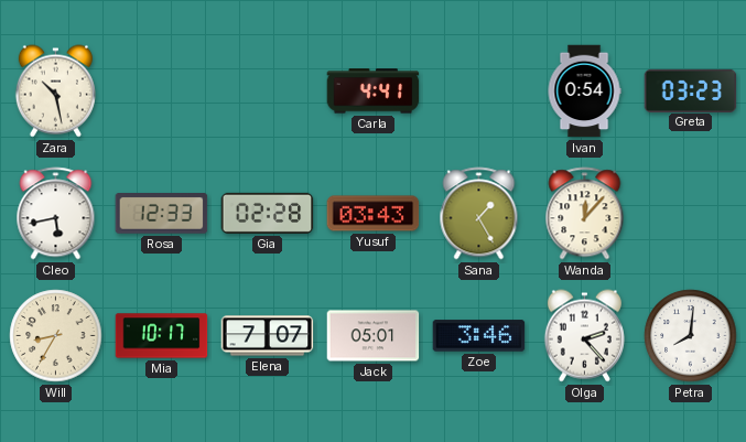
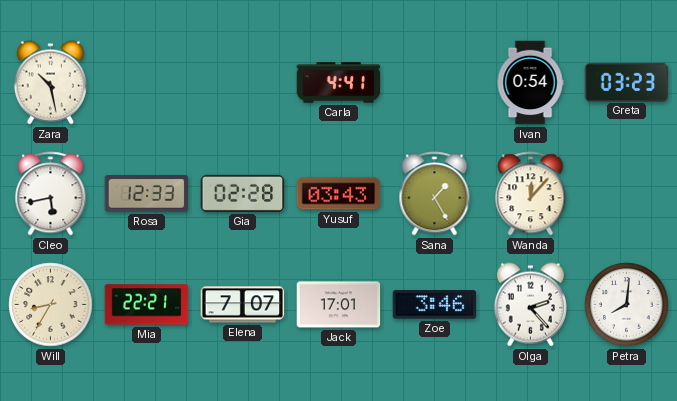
Mia: 10:17 -> 22:21 (147, 305)
Jack: 05:01 -> 17:01 (339, 305)
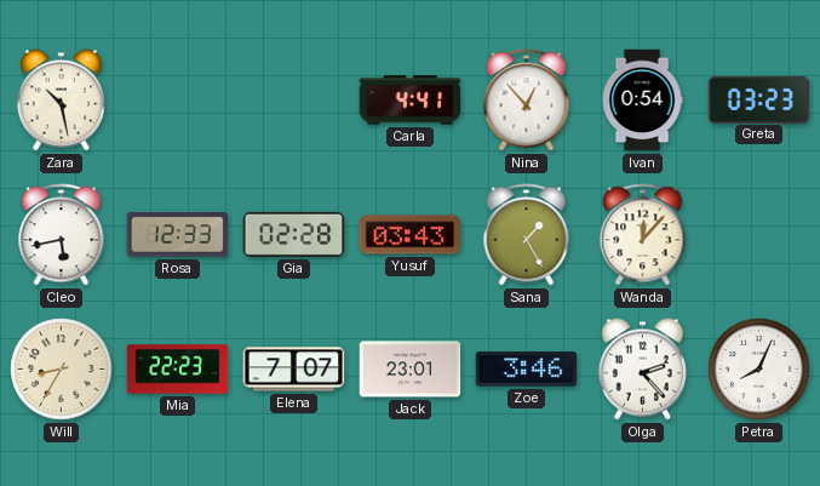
Nina: none -> 12:53 (527, 101)
Mia: 22:21 -> 22:23 (178, 370)
Jack: 17:01 -> 23:01 (411, 370)
Petra: 8:01 -> 8:04 (759, 370)
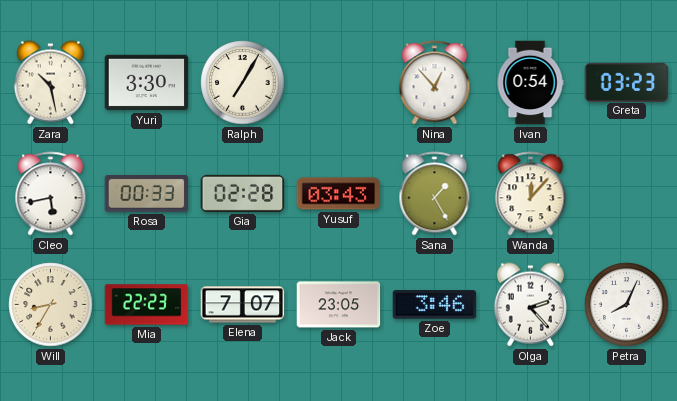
Yuri: none -> 3:30 (147, 83)
Ralph: none -> 7:05 (243, 83)
Carla: 4:41 -> none (411, 101)
Rosa: 12:33 -> 00:33 (147, 194)
Jack: 23:01 -> 23:05 (339, 305)
